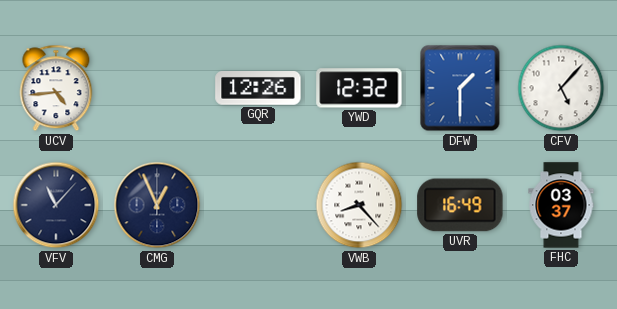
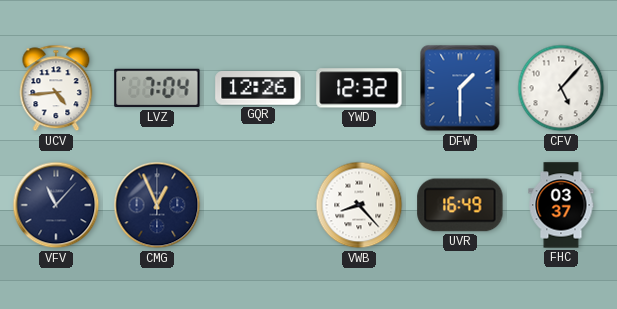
LVZ: none -> 7:04 (157, 88)
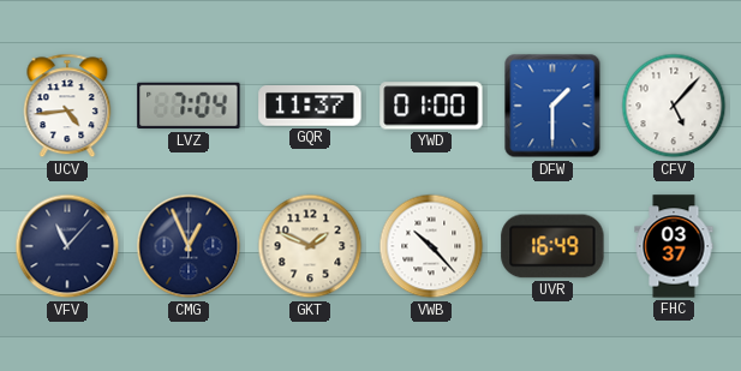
GQR: 12:26 -> 11:37 (310, 107)
YWD: 12:32 -> 01:00 (431, 106)
GKT: none -> 1:49 (310, 246)
VWB: 8:23 -> 10:23 (431, 246)
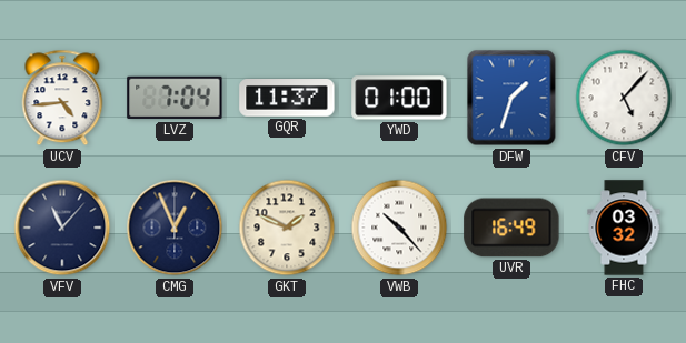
DFW: 1:30 -> 1:33 (511, 98)
FHC: 03:37 -> 03:32 (624, 228)
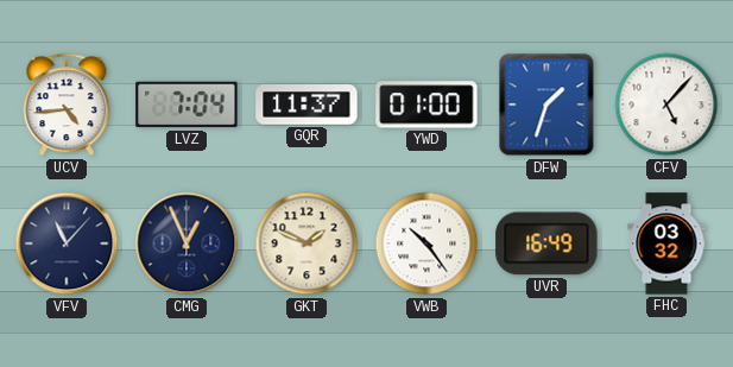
VWB: 10:23 -> 10:24 (426, 243)
